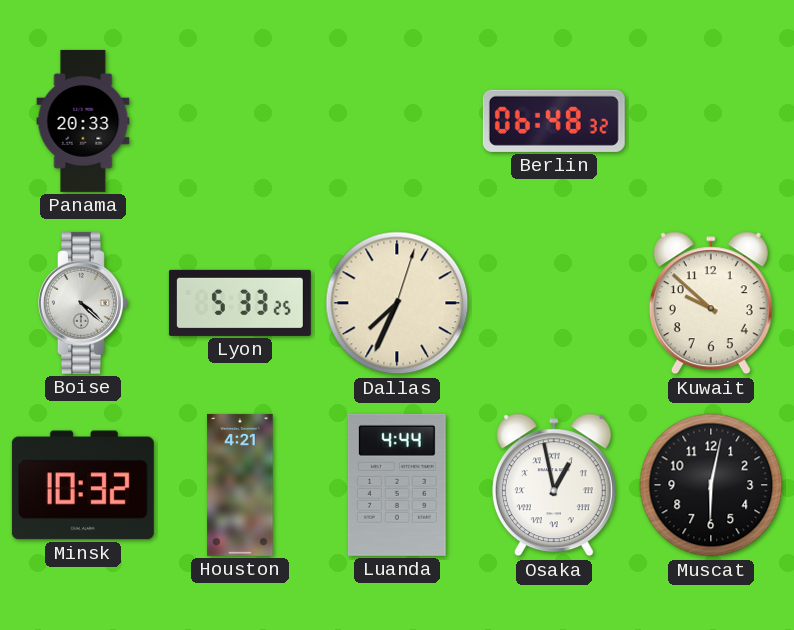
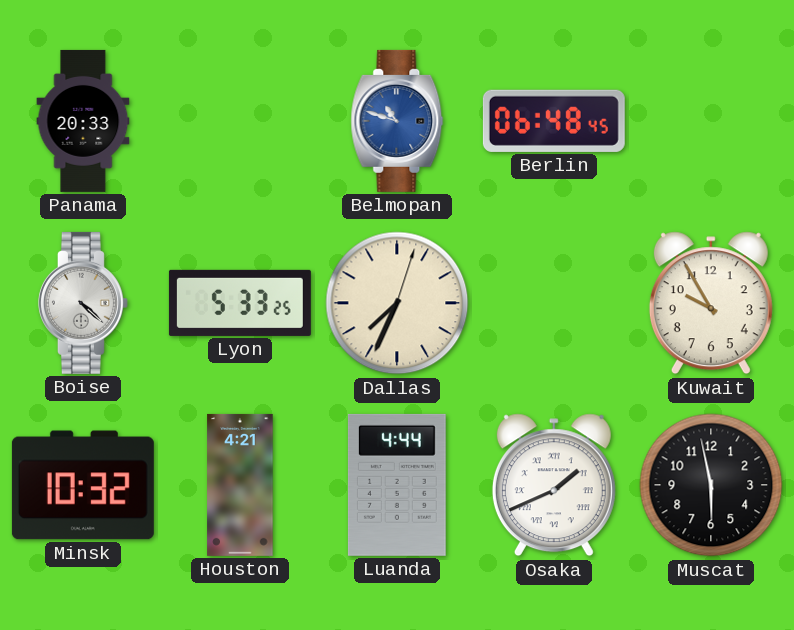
Belmopan: none -> 10:48 (397, 121)
Berlin: 06:48:32 -> 06:48:45 (554, 121)
Kuwait: 9:52 -> 9:55 (711, 303)
Osaka: 12:58 -> 1:41 (554, 485)
Muscat: 6:02 -> 5:58 (711, 485)
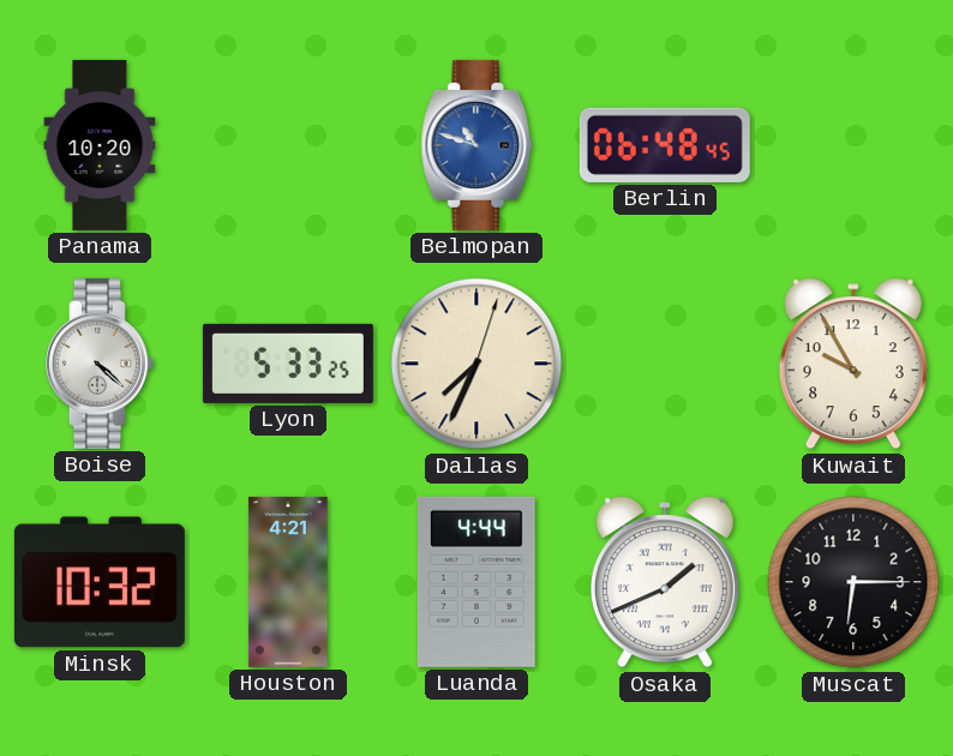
Panama: 20:33 -> 10:20 (100, 145)
Muscat: 5:58 -> 6:15 (853, 582)
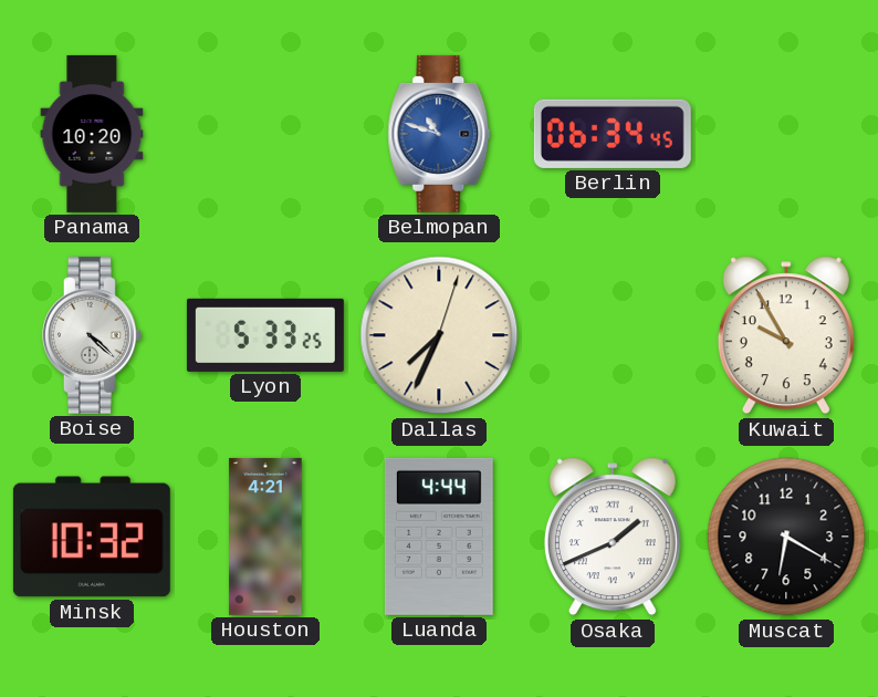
Berlin: 06:48 -> 06:34 (613, 134)
Muscat: 6:15 -> 6:20 (786, 537)
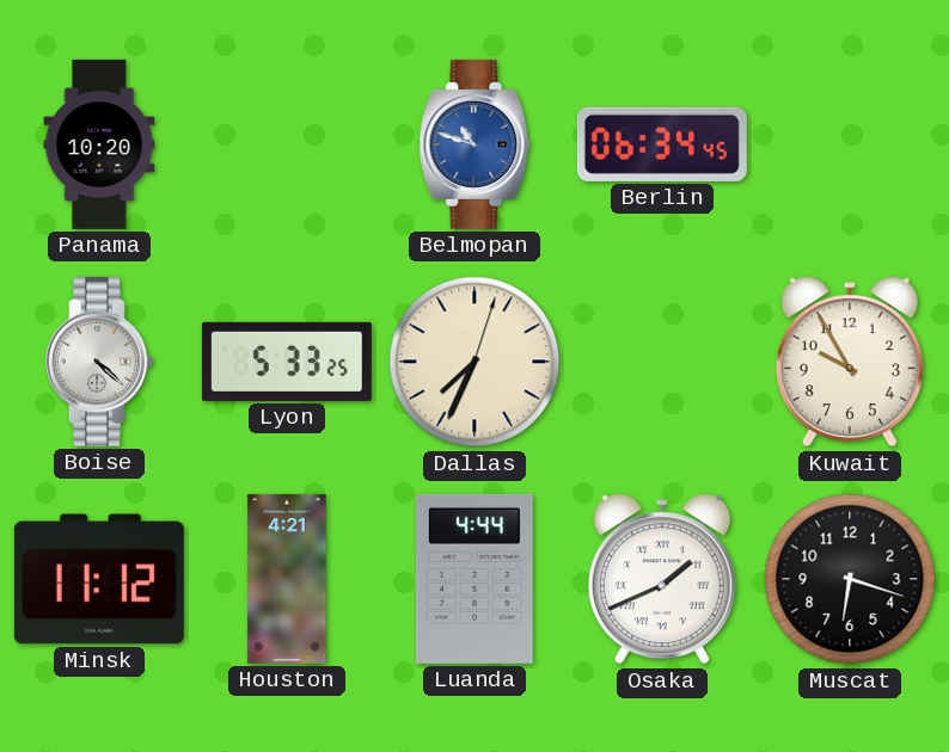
Minsk: 10:32 -> 11:12 (99, 579)
Muscat: 6:20 -> 6:18 (850, 579)
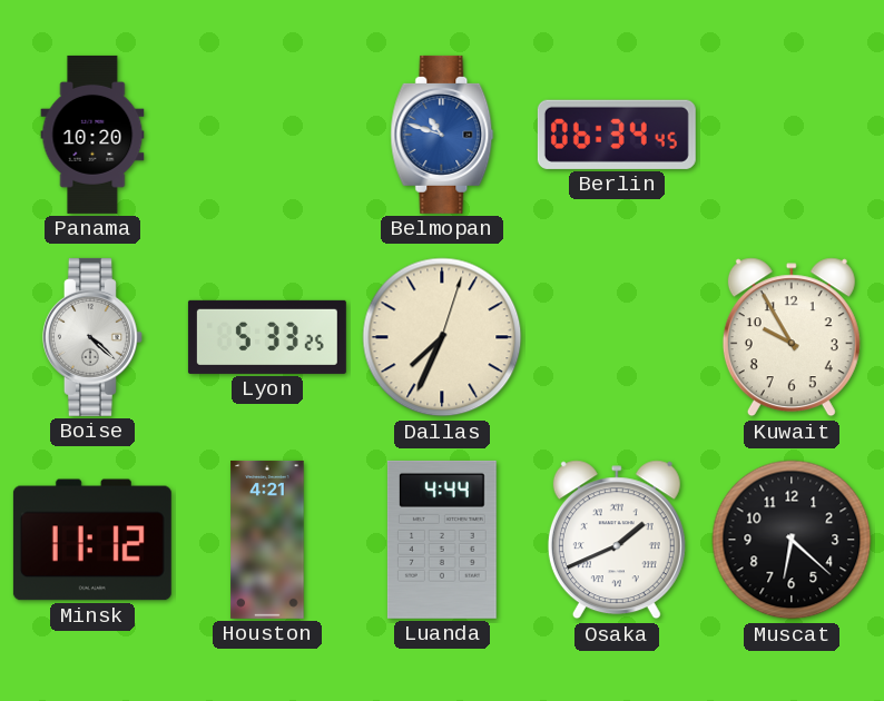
Muscat: 6:18 -> 6:22 (792, 540)
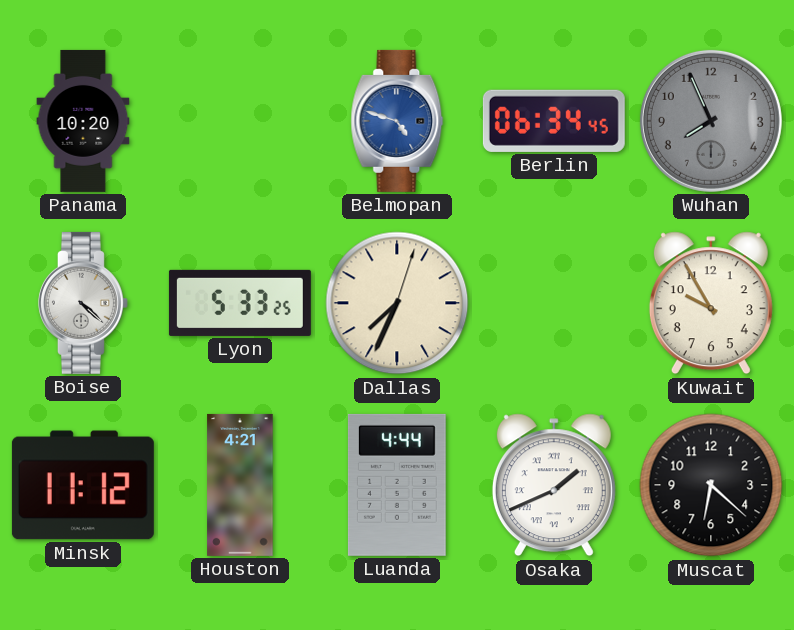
Belmopan: 10:48 -> 4:48 (397, 121)
Wuhan: none -> 7:56 (711, 121)
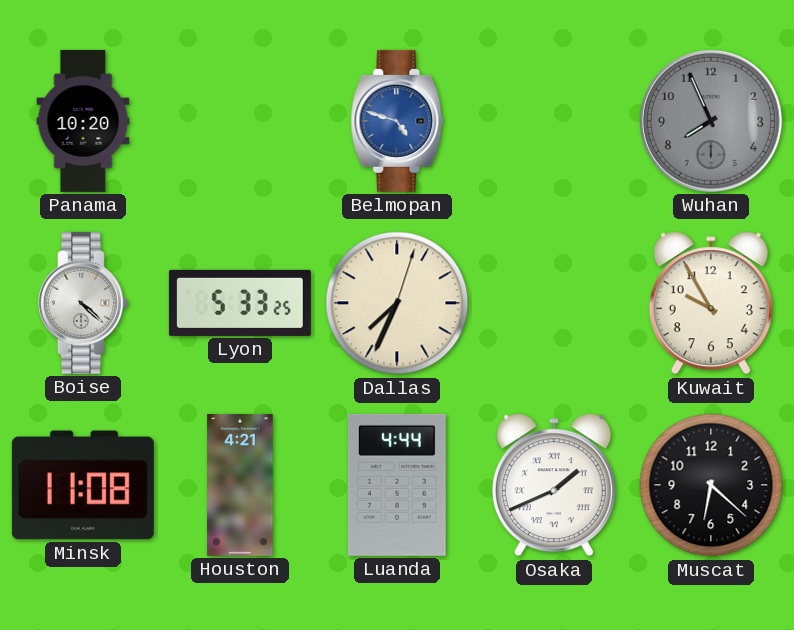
Berlin: 06:34 -> none (554, 121)
Minsk: 11:12 -> 11:08 (83, 485)
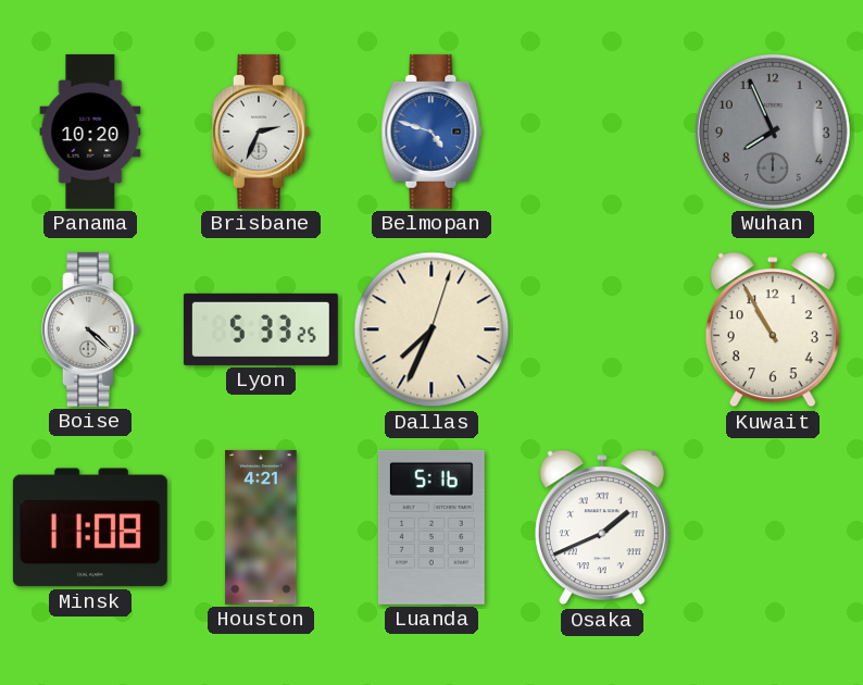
Brisbane: none -> 2:34 (261, 132)
Kuwait: 9:55 -> 10:55 (773, 329)
Luanda: 4:44 -> 5:16 (431, 527)
Muscat: 6:22 -> none (711, 485)
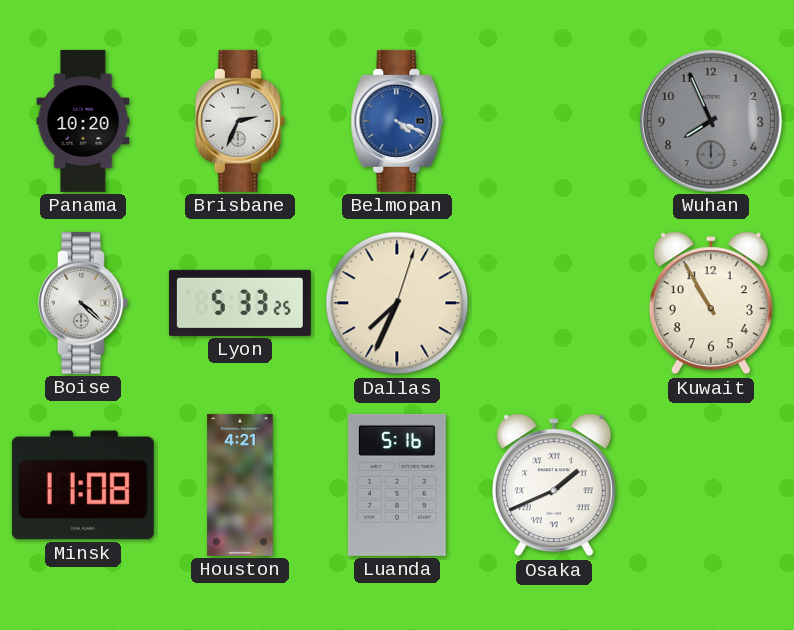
Belmopan: 4:48 -> 4:19 (397, 121)
